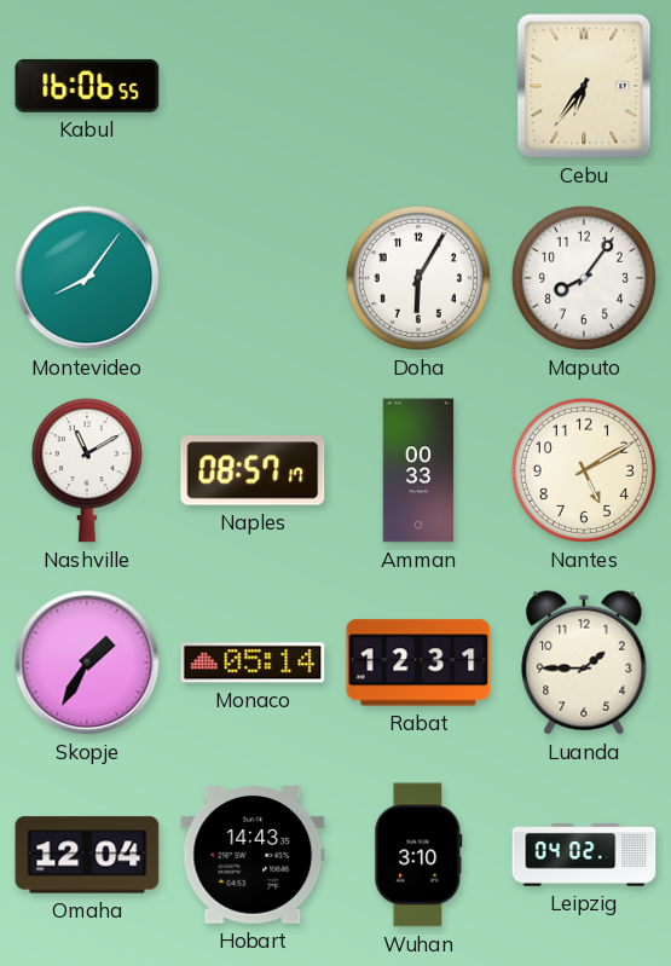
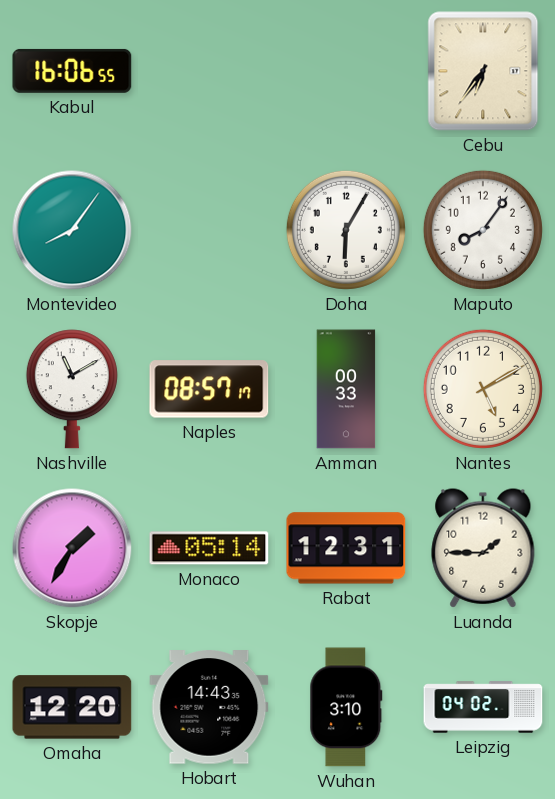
Omaha: 12:04 -> 12:20 (72, 707)
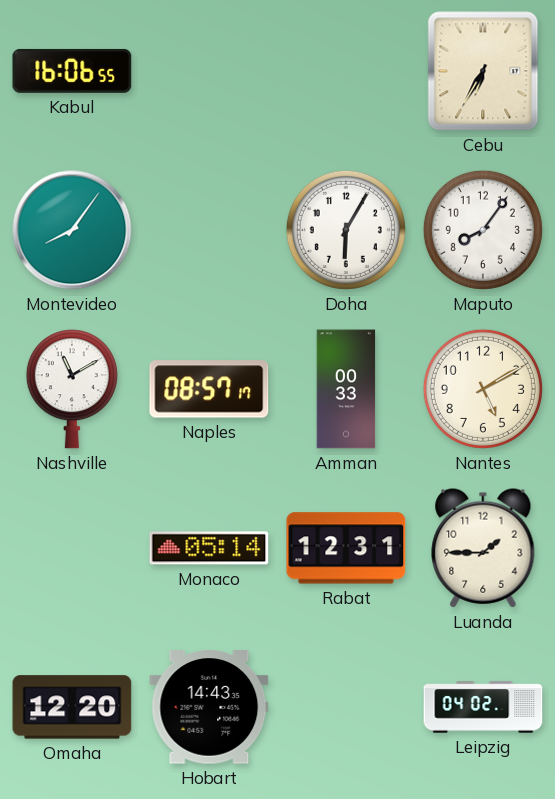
Cebu: 6:36 -> 6:35 (483, 71)
Skopje: 1:35 -> none (72, 548)
Wuhan: 3:10 -> none (346, 707)
